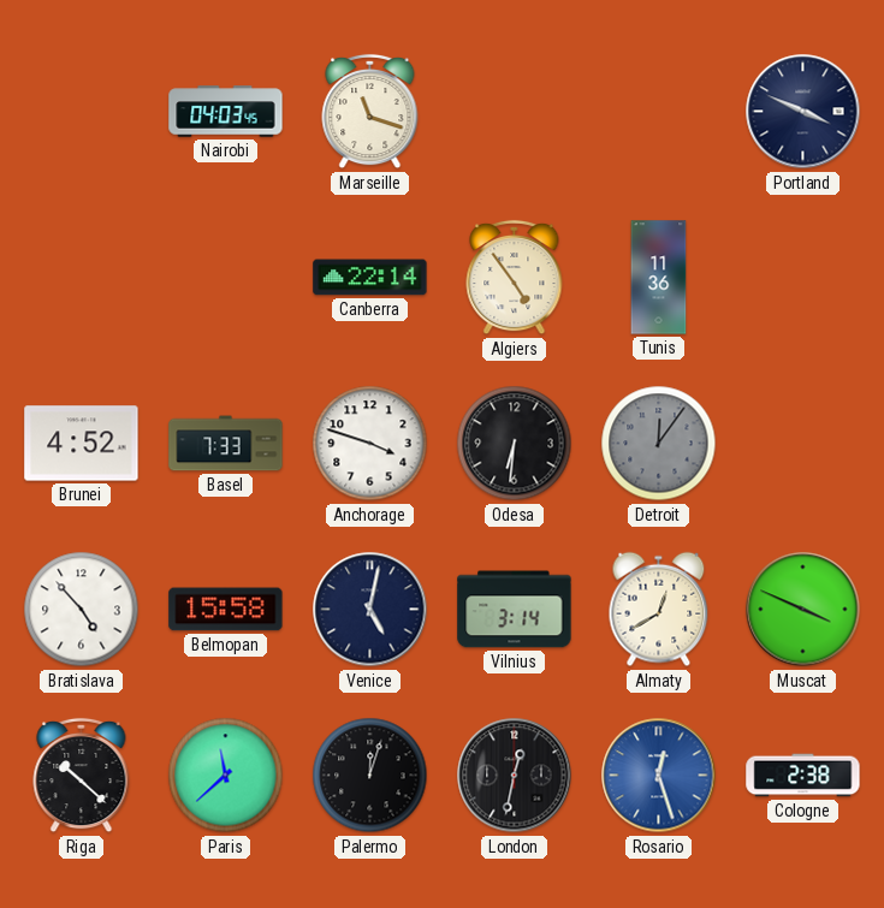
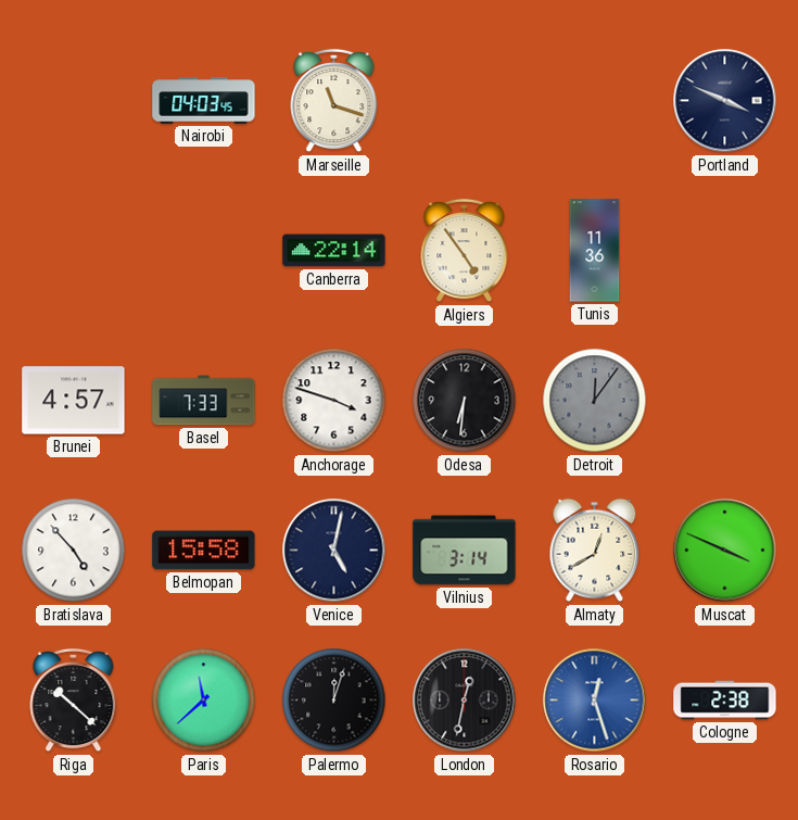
Brunei: 4:52 -> 4:57 (74, 401)
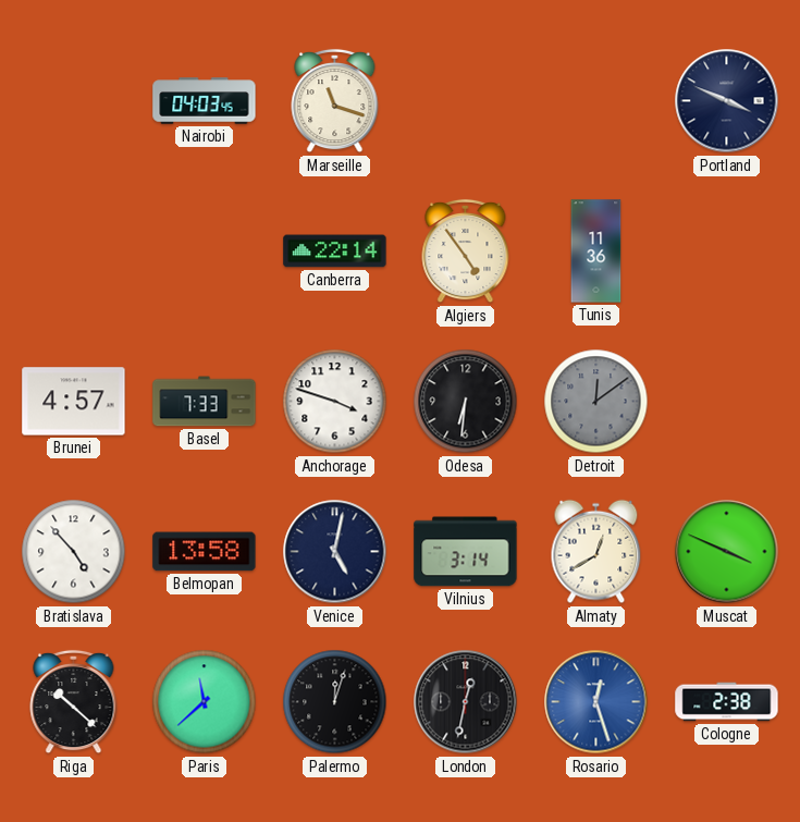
Detroit: 12:06 -> 12:09 (596, 402)
Belmopan: 15:58 -> 13:58 (205, 552)
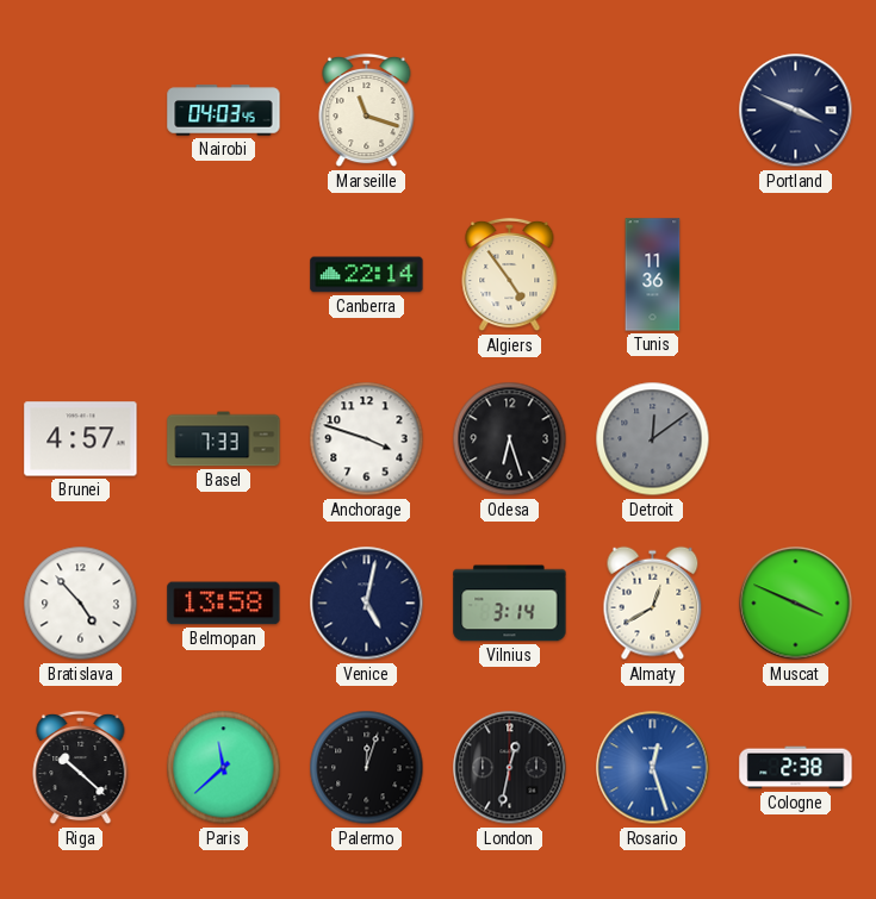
Odesa: 6:31 -> 6:27 (510, 439)
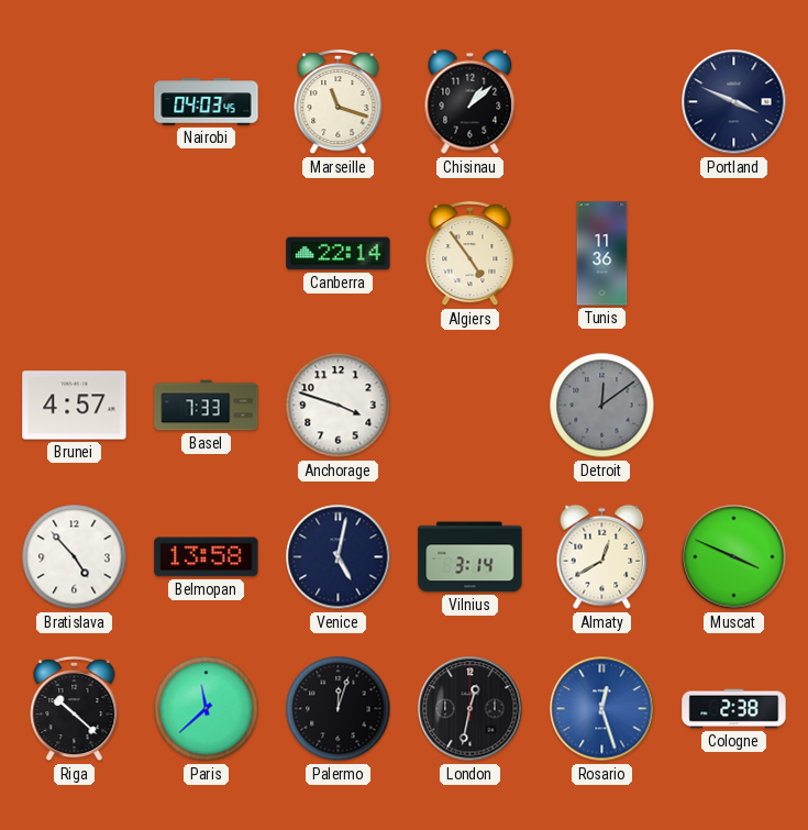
Chisinau: none -> 1:08 (471, 102)
Odesa: 6:27 -> none (510, 439)
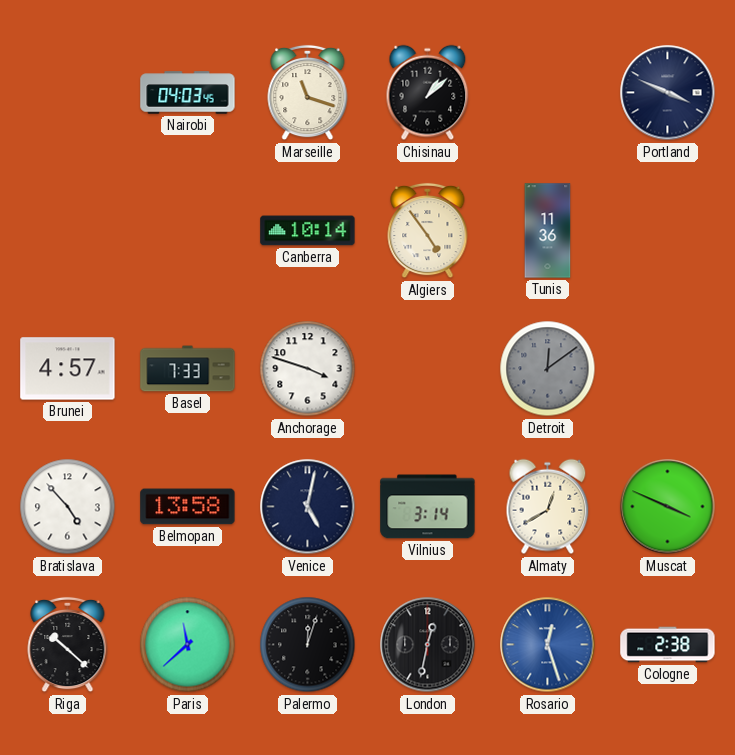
Canberra: 22:14 -> 10:14 (308, 231)
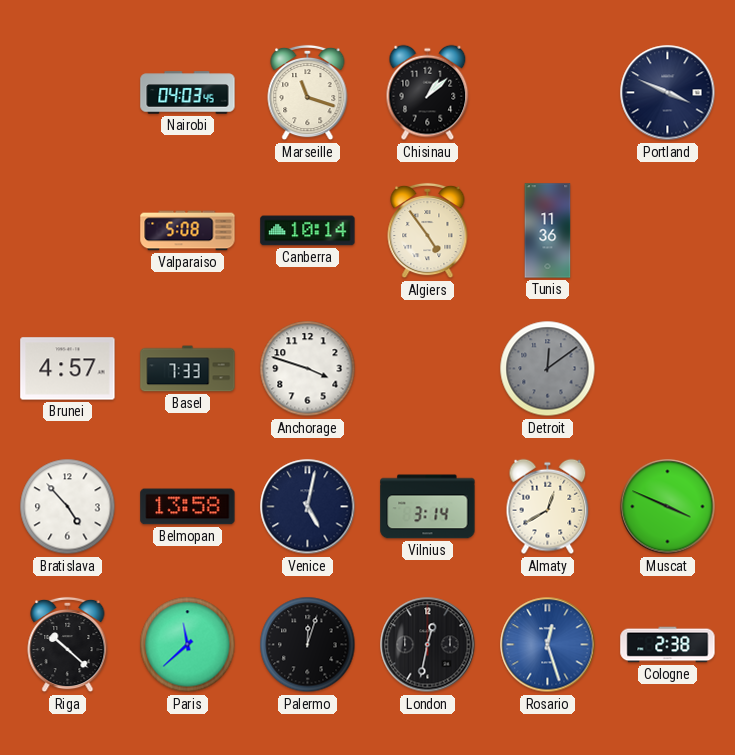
Valparaiso: none -> 5:08 (188, 231)
